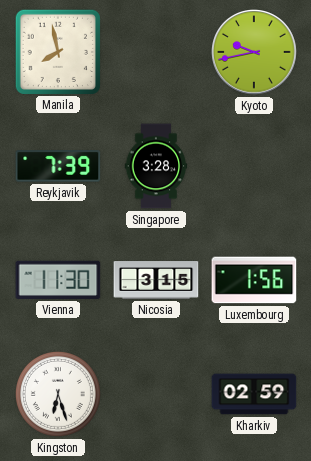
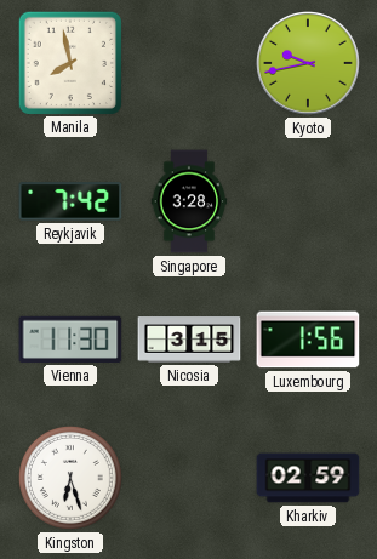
Reykjavik: 7:39 -> 7:42 (70, 201)
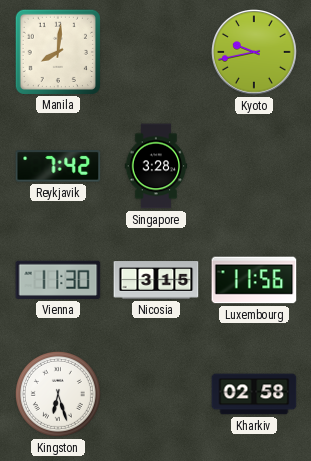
Manila: 7:58 -> 8:01 (57, 51)
Luxembourg: 1:56 -> 11:56 (254, 280)
Kharkiv: 02:59 -> 02:58 (254, 394)
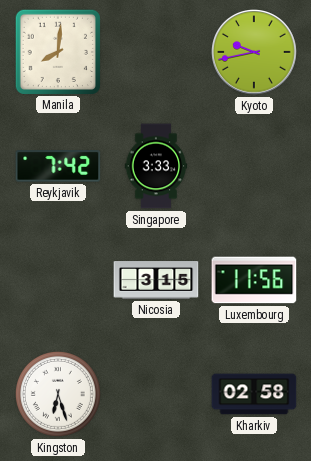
Singapore: 3:28 -> 3:33 (156, 166)
Vienna: 11:30 -> none (58, 280)
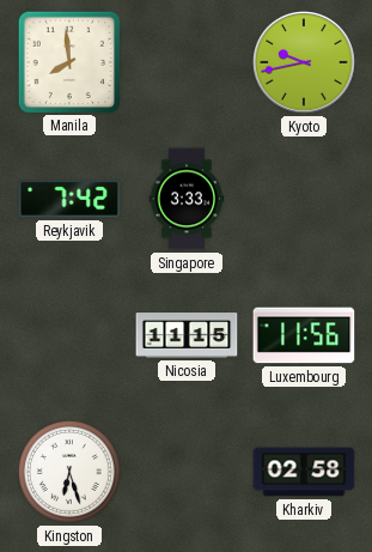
Manila: 8:01 -> 7:59 (68, 61)
Nicosia: 3:15 -> 11:15 (187, 335)
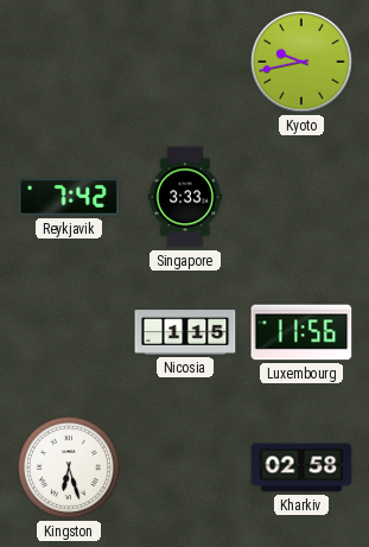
Manila: 7:59 -> none (68, 61)
Nicosia: 11:15 -> 1:15 (185, 332)
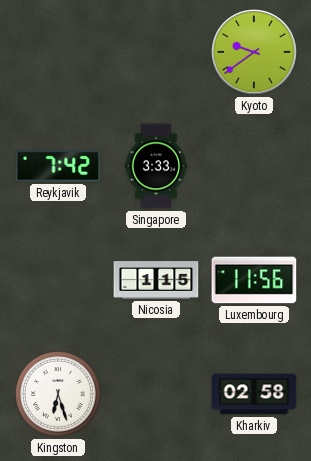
Kyoto: 9:43 -> 9:39 (255, 53)
